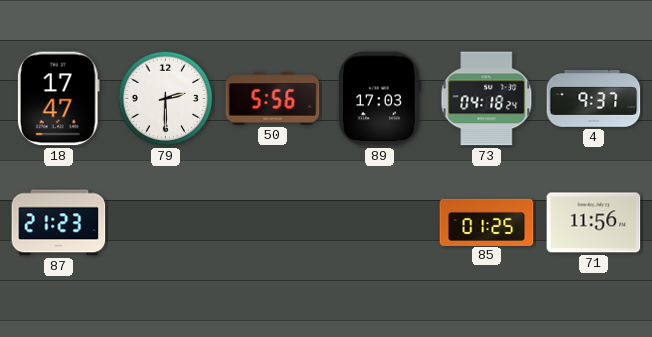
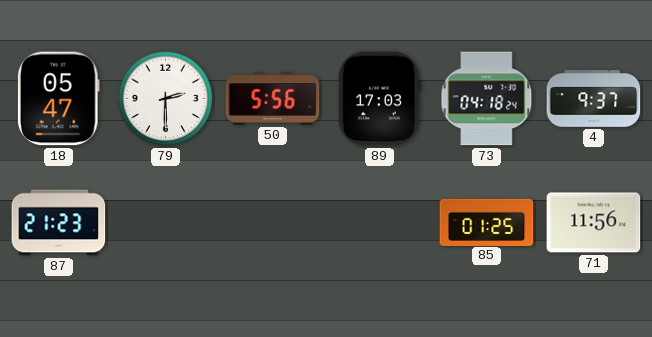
18: 17:47 -> 05:47 (58, 99)
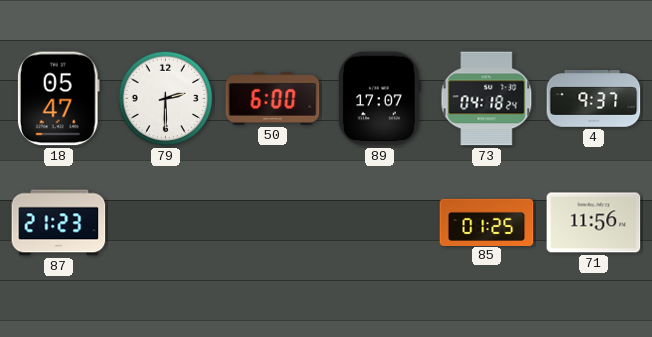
50: 5:56 -> 6:00 (273, 99)
89: 17:03 -> 17:07 (379, 99)
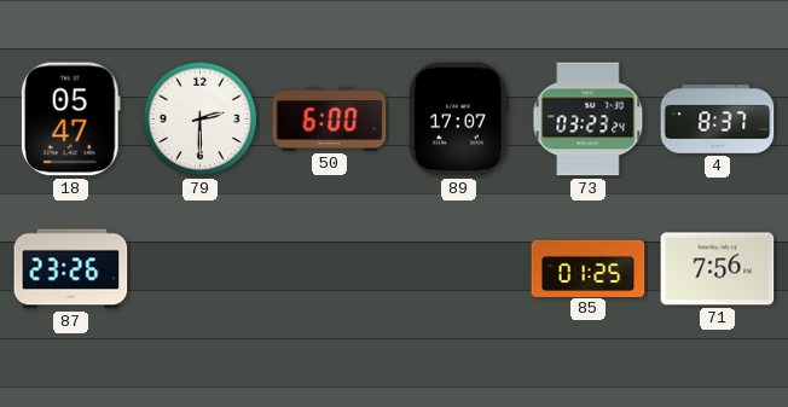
73: 04:18 -> 03:23 (589, 120)
4: 9:37 -> 8:37 (718, 120)
87: 21:23 -> 23:26 (71, 269)
71: 11:56 -> 7:56 (718, 269)
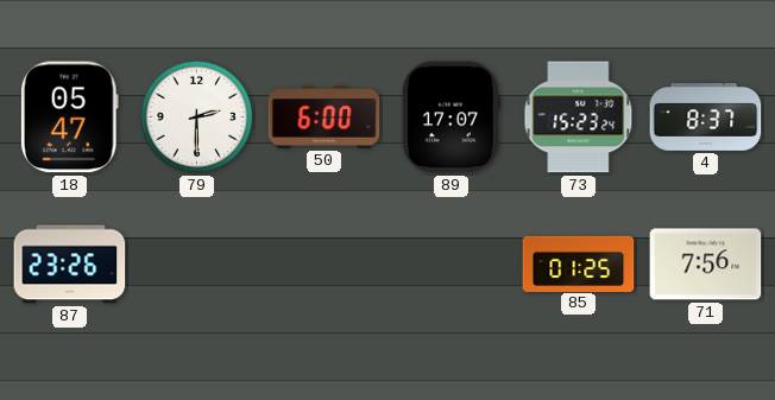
73: 03:23 -> 15:23 (579, 118)
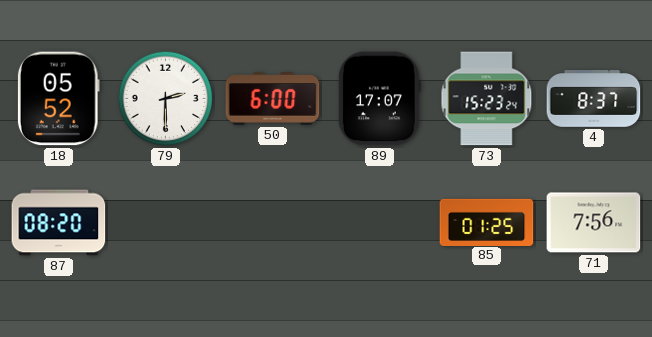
18: 05:47 -> 05:52 (58, 99)
87: 23:26 -> 08:20 (59, 223)
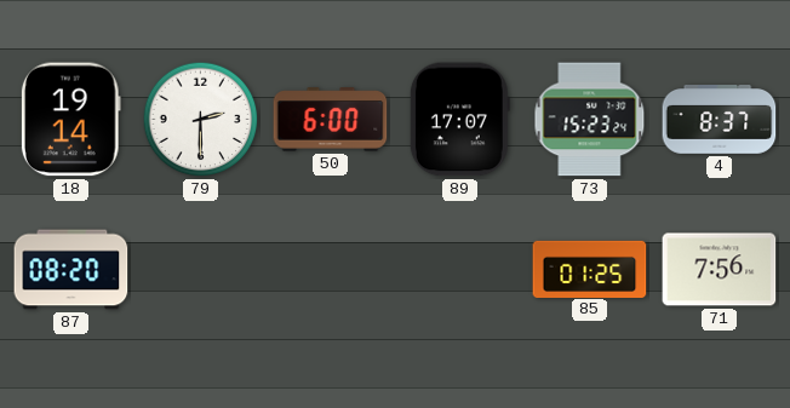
18: 05:52 -> 19:14 (70, 120)
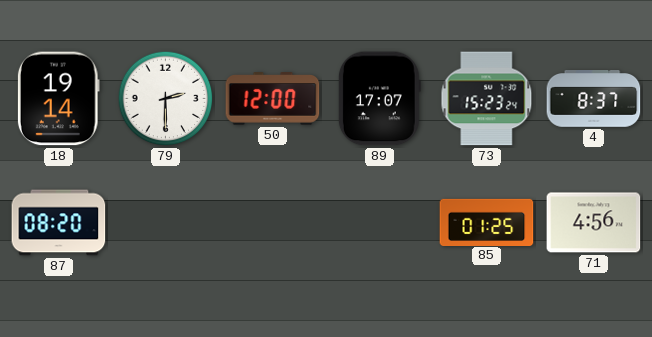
50: 6:00 -> 12:00 (273, 99)
71: 7:56 -> 4:56 (594, 223)
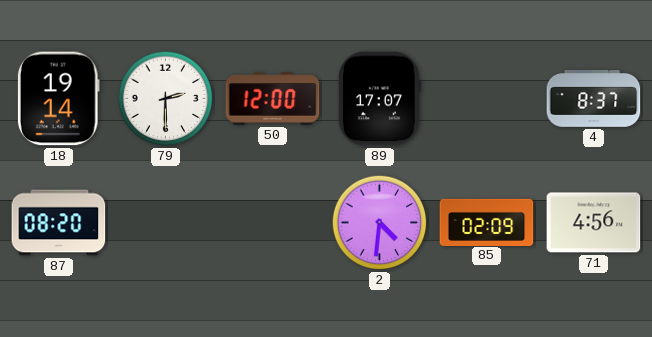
73: 15:23 -> none (487, 99)
2: none -> 4:31 (380, 223)
85: 01:25 -> 02:09 (487, 222)
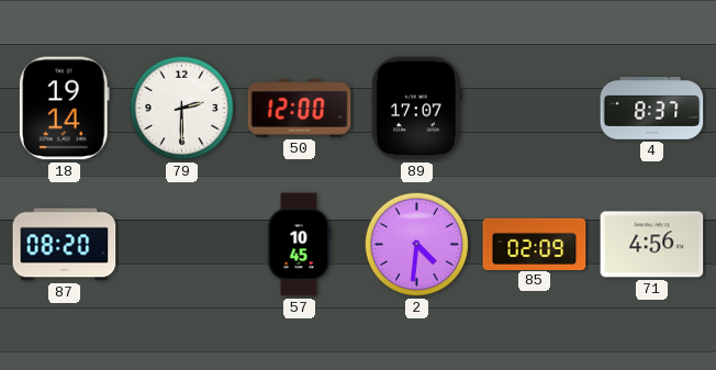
57: none -> 10:45 (299, 245)
